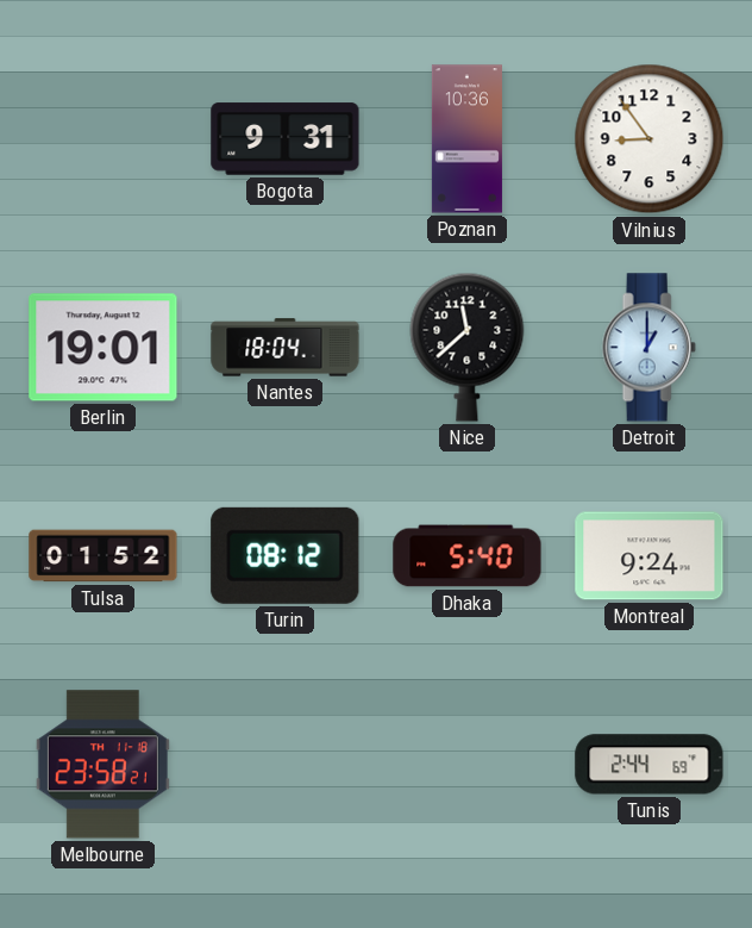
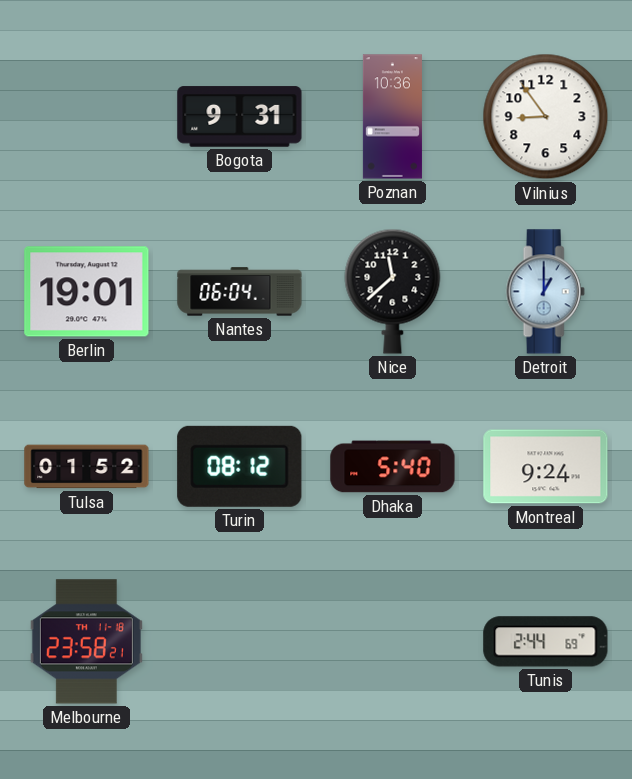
Nantes: 18:04 -> 06:04 (240, 292)
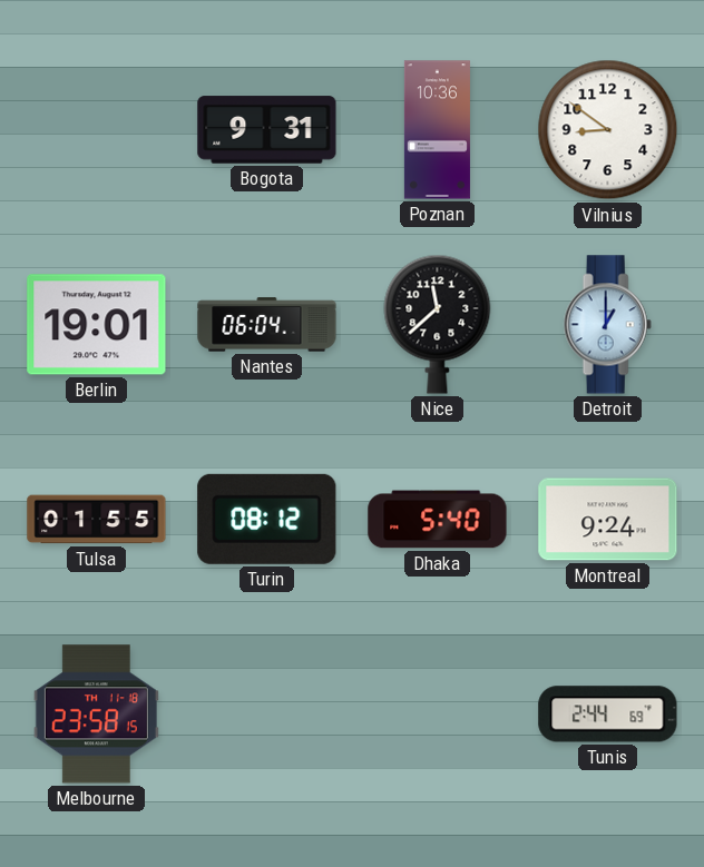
Vilnius: 8:54 -> 8:51 (608, 130)
Tulsa: 01:52 -> 01:55 (97, 520)
Melbourne: 23:58:21 -> 23:58:15 (96, 715)
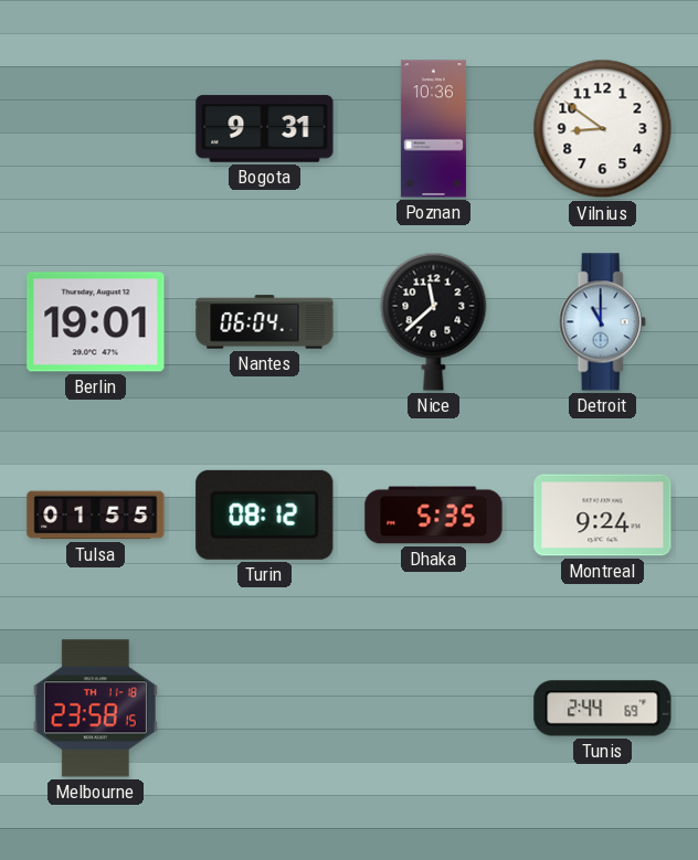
Detroit: 1:00 -> 11:00 (602, 322)
Dhaka: 5:40 -> 5:35 (434, 516)
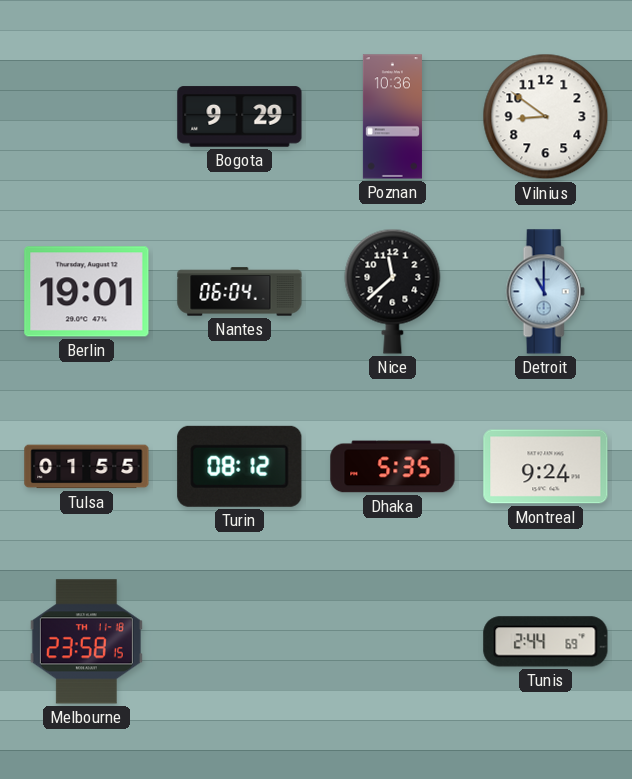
Bogota: 9:31 -> 9:29 (240, 117)
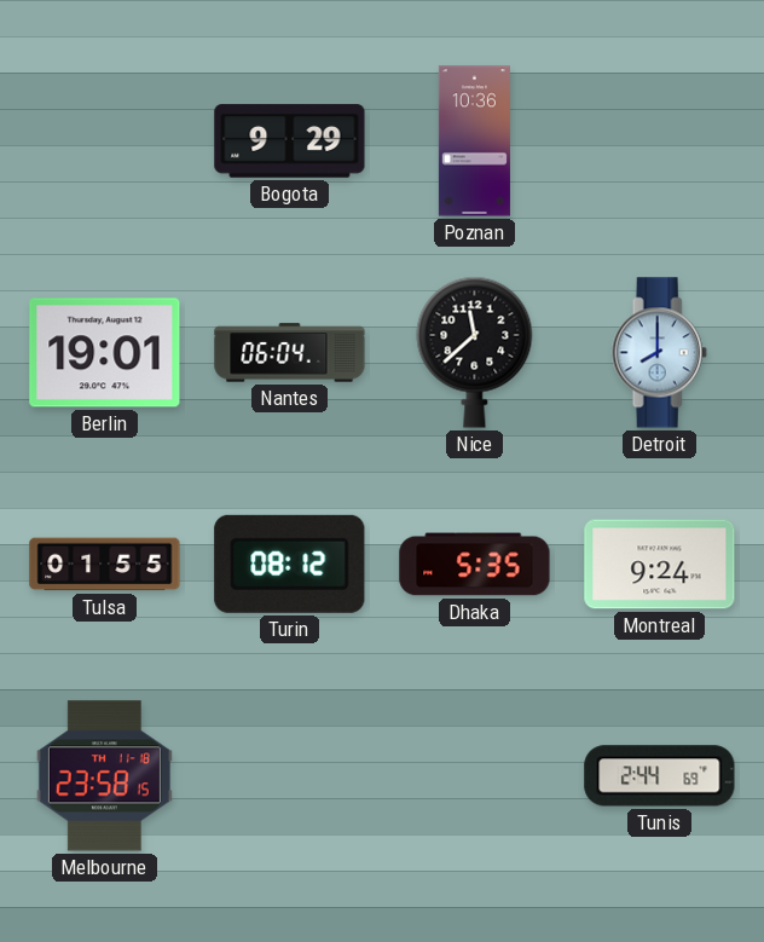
Vilnius: 8:51 -> none (546, 117)
Detroit: 11:00 -> 8:00 (659, 353)
